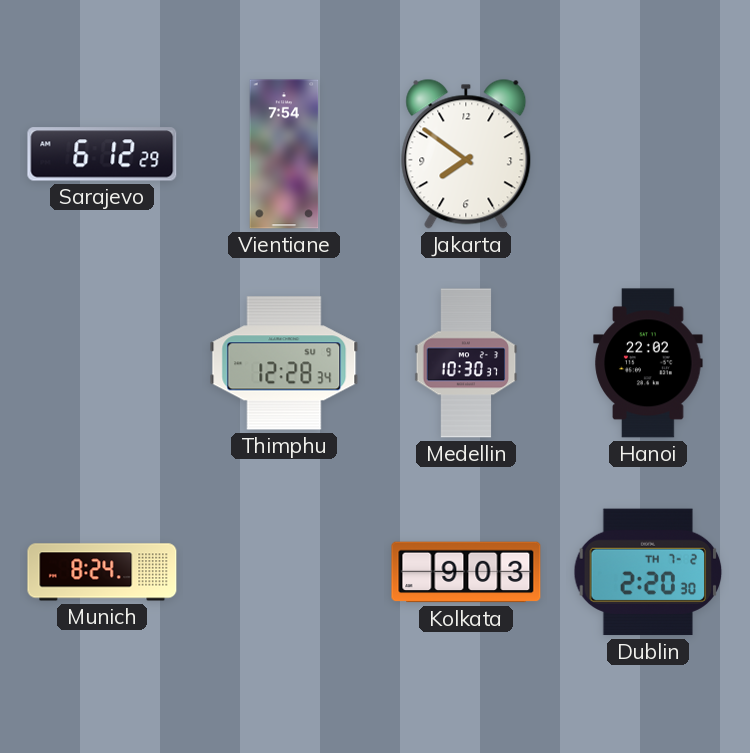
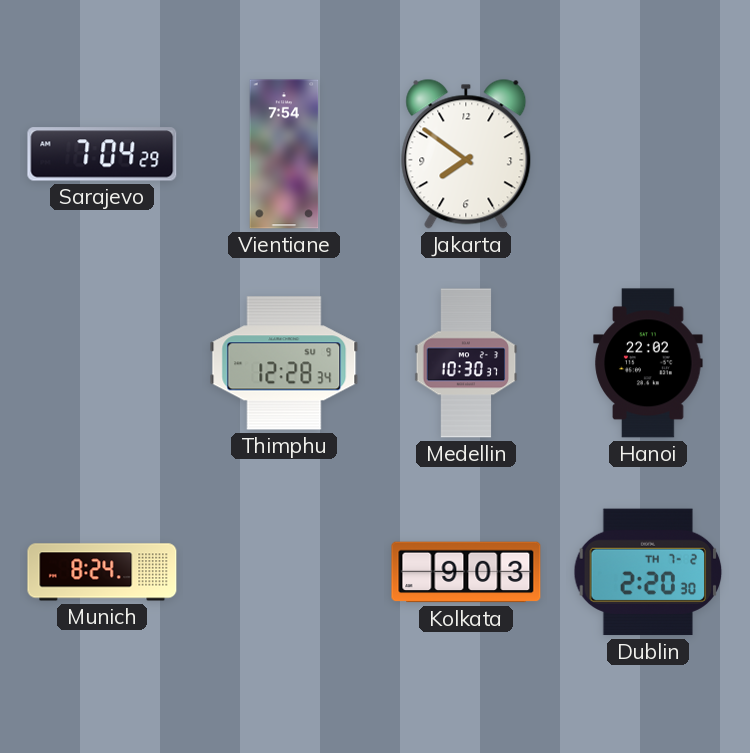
Sarajevo: 6:12 -> 7:04 (102, 154)
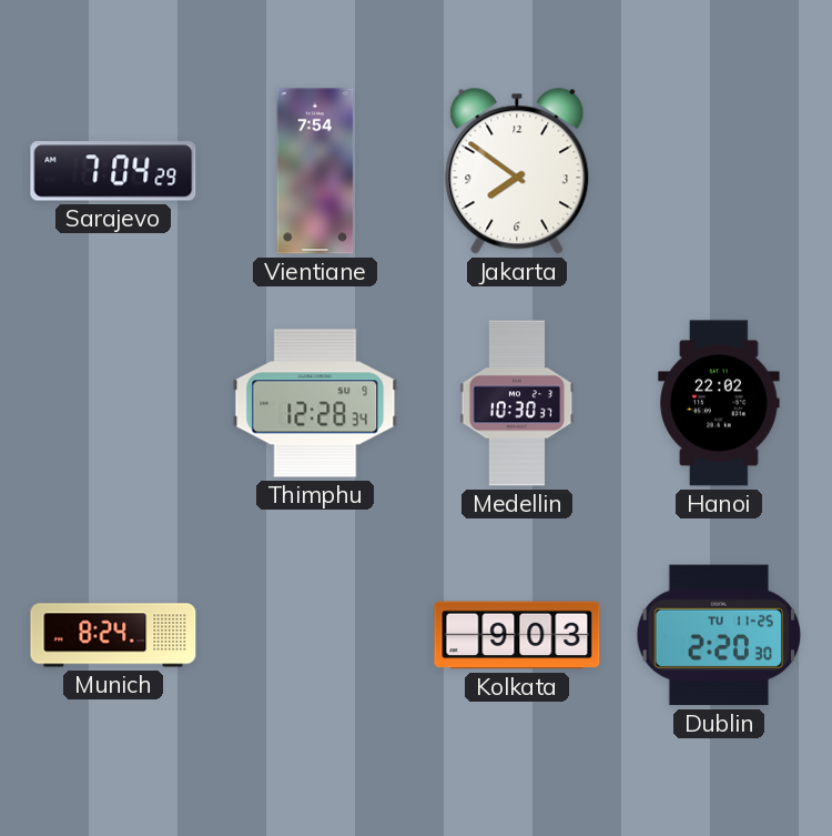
Dublin date: TH 7-2 -> TU 11-25 (719, 635)
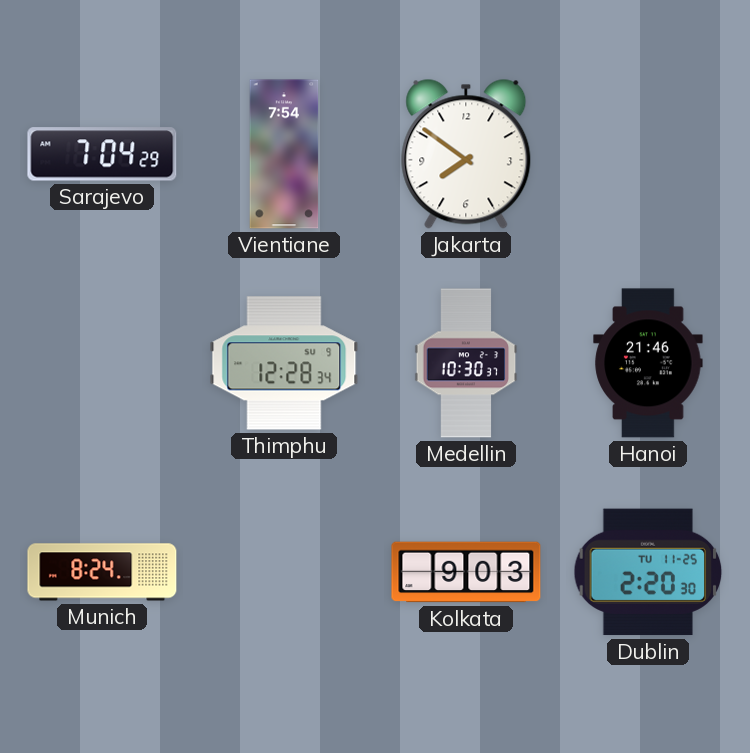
Hanoi: 22:02 -> 21:46 (648, 363)
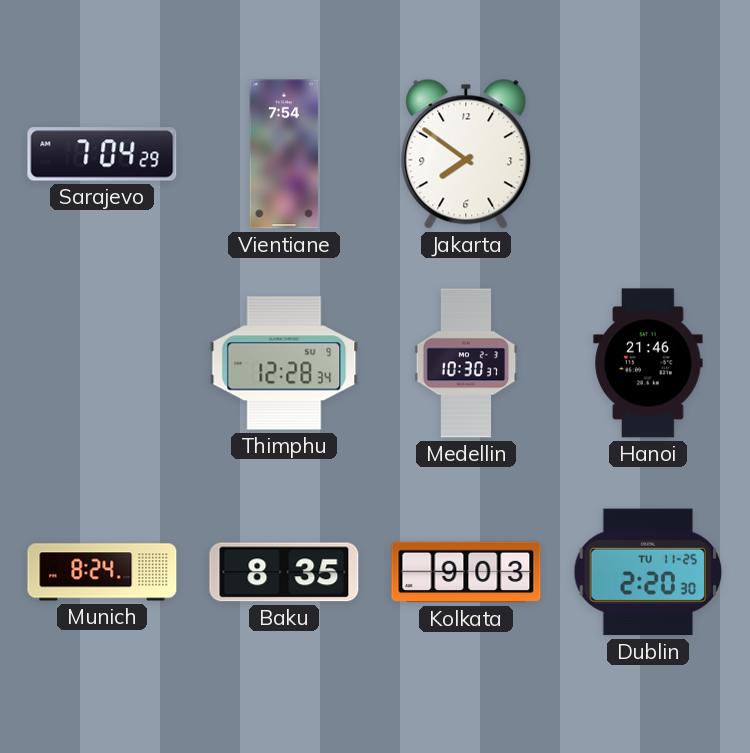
Baku: none -> 8:35 (284, 572)
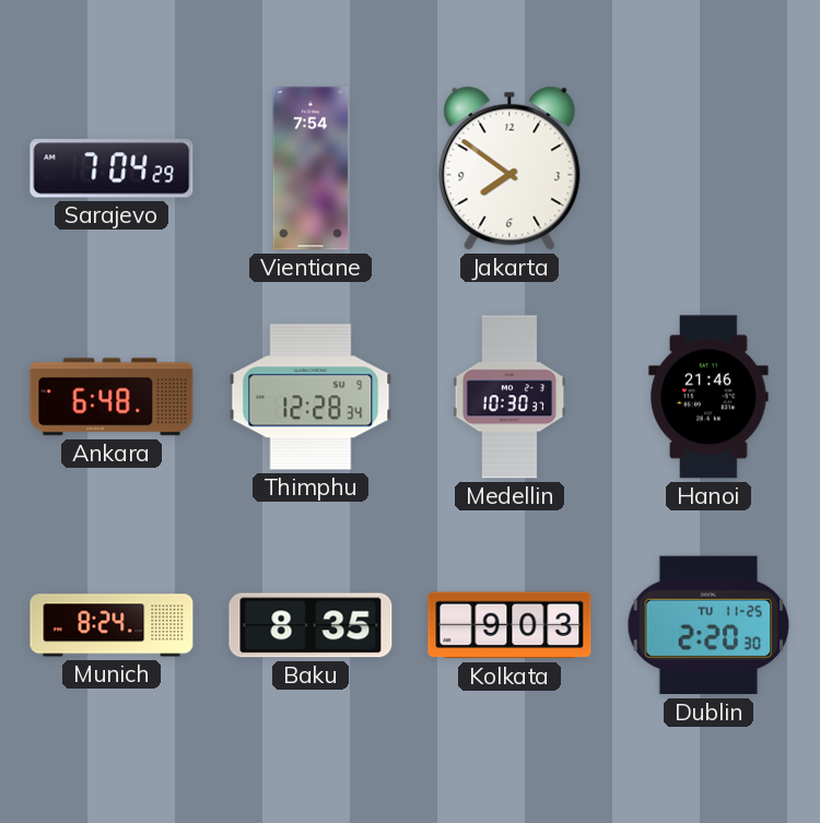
Ankara: none -> 6:48 (112, 397)
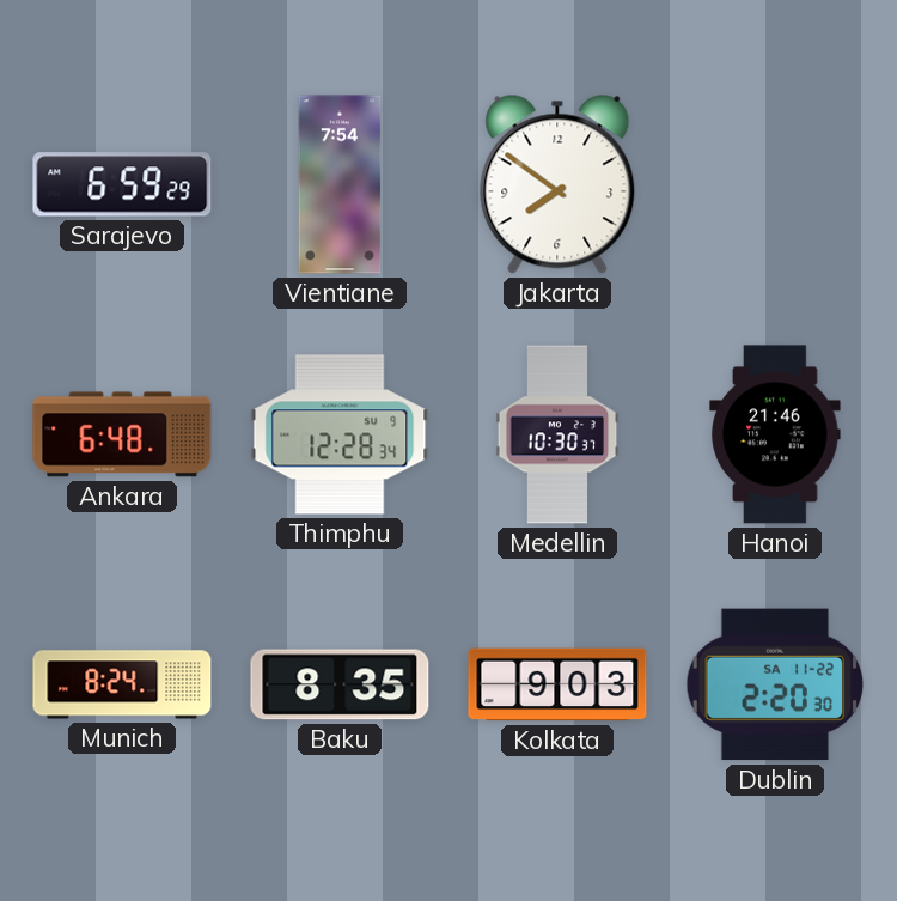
Sarajevo: 7:04 -> 6:59 (122, 184)
Dublin date: TU 11-25 -> SA 11-22 (775, 684)
